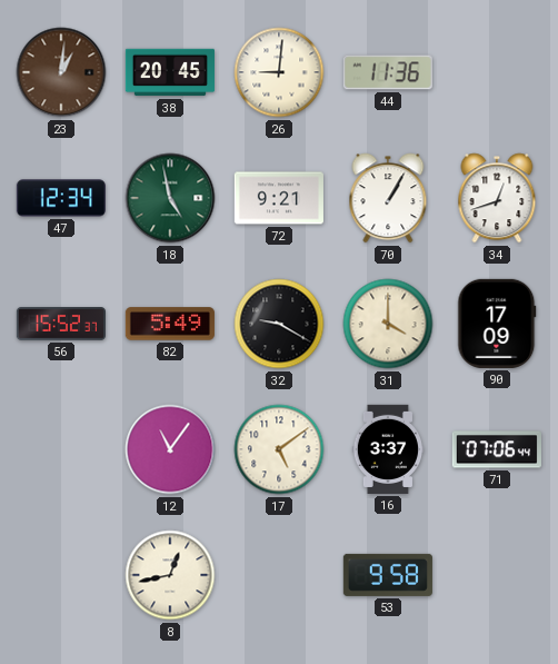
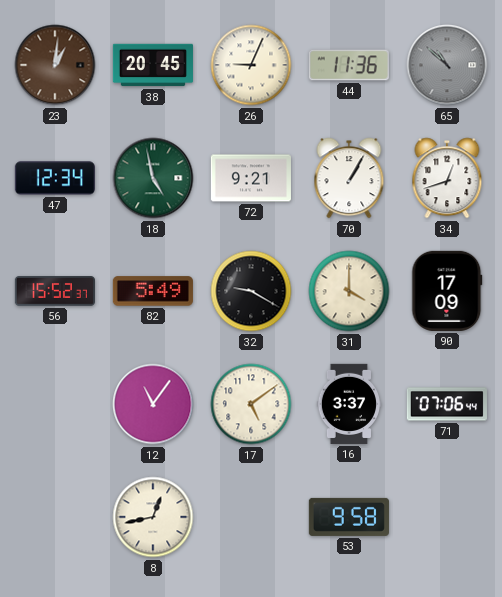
26: 9:01 -> 9:04 (251, 65)
65: none -> 10:52 (447, 65)
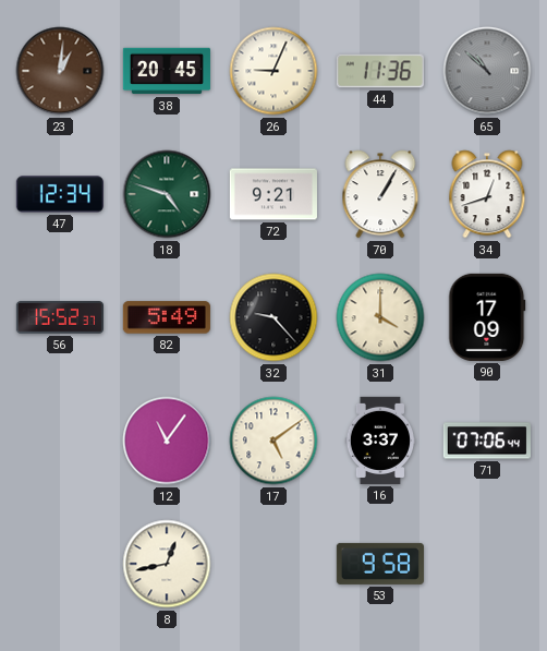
18: 4:58 -> 4:48 (167, 194)
32: 9:20 -> 9:23 (273, 317)
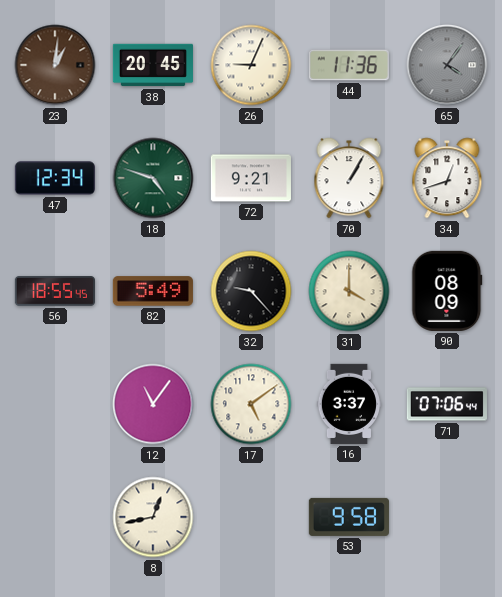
65: 10:52 -> 4:06 (447, 65)
56: 15:52 -> 18:55 (55, 291)
90: 17:09 -> 08:09 (447, 291)
